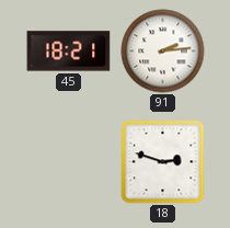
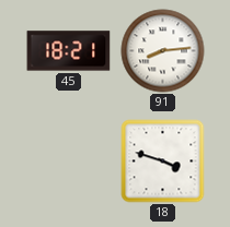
91: 2:14 -> 8:14 (163, 51)
18: 2:48 -> 3:48 (163, 162)
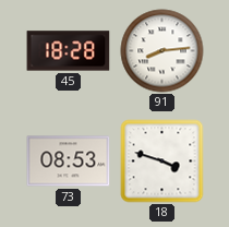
45: 18:21 -> 18:28 (69, 51)
73: none -> 08:53 (69, 162)
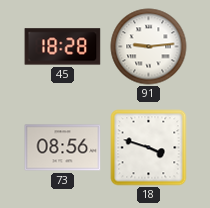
91: 8:14 -> 9:14 (149, 47)
73: 08:53 -> 08:56 (63, 148)
